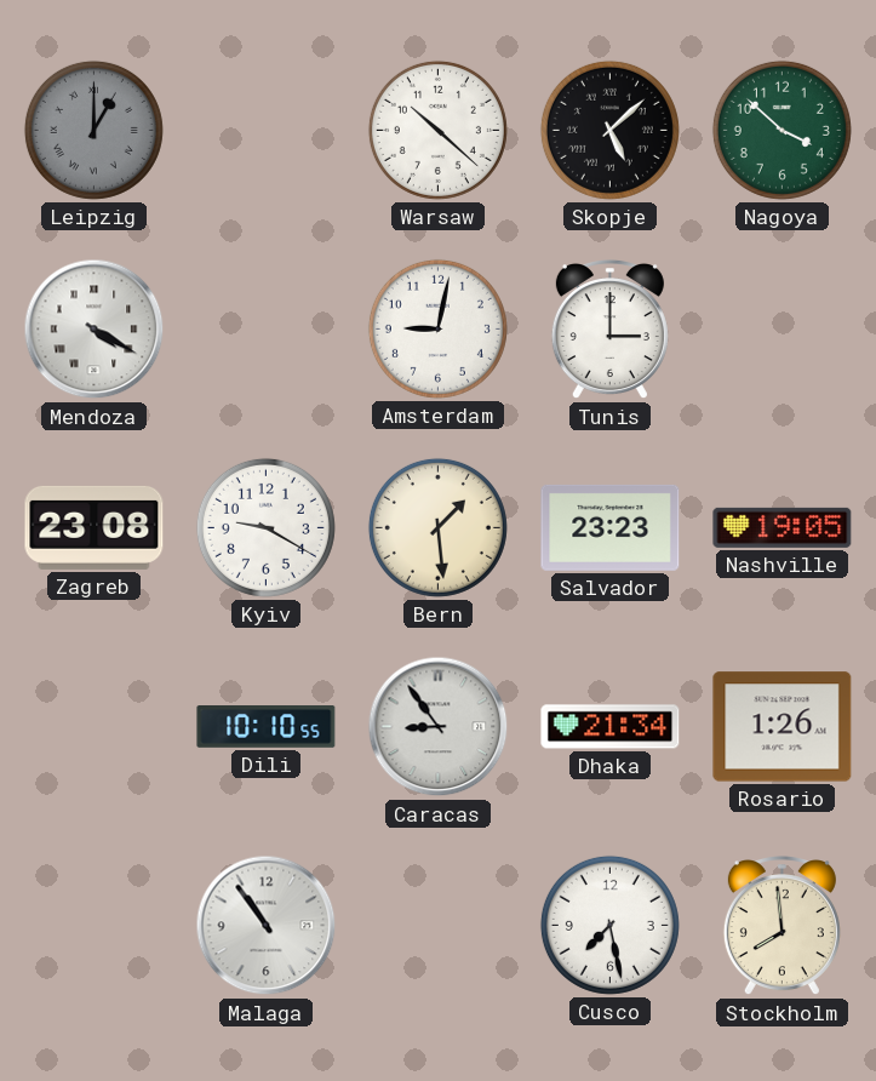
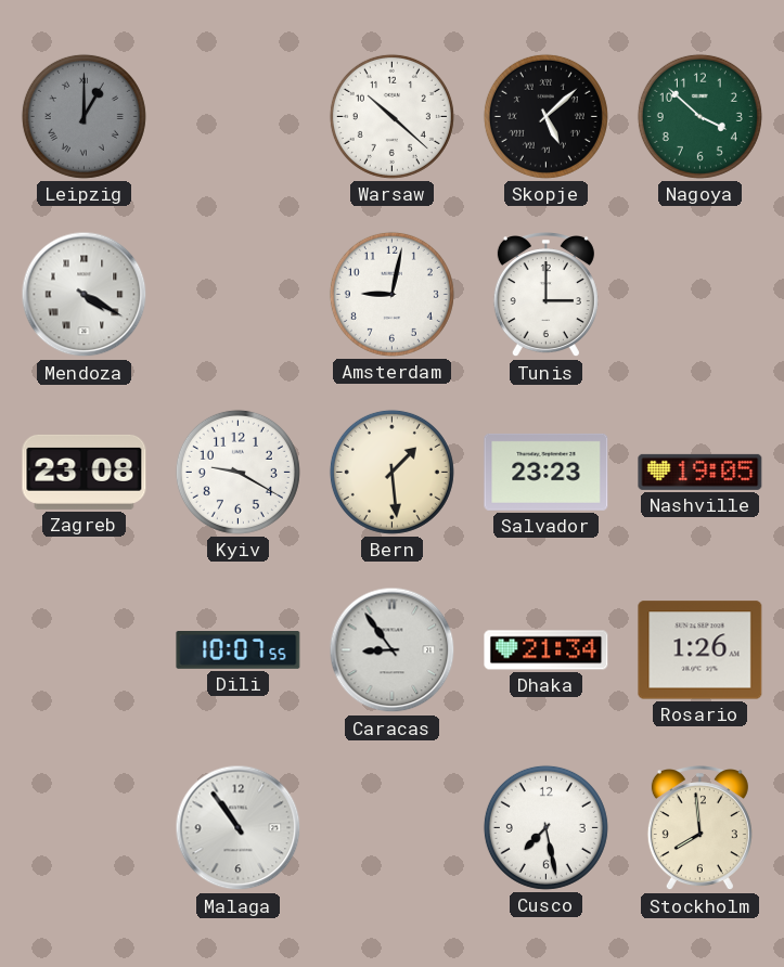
Dili: 10:10 -> 10:07 (239, 650)
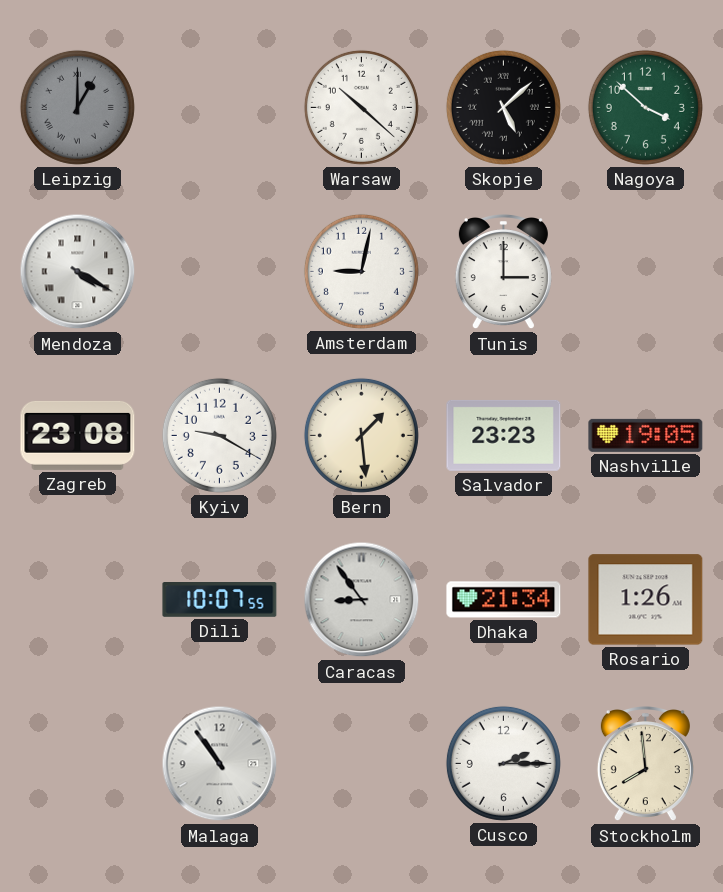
Cusco: 7:28 -> 2:15 (503, 763)
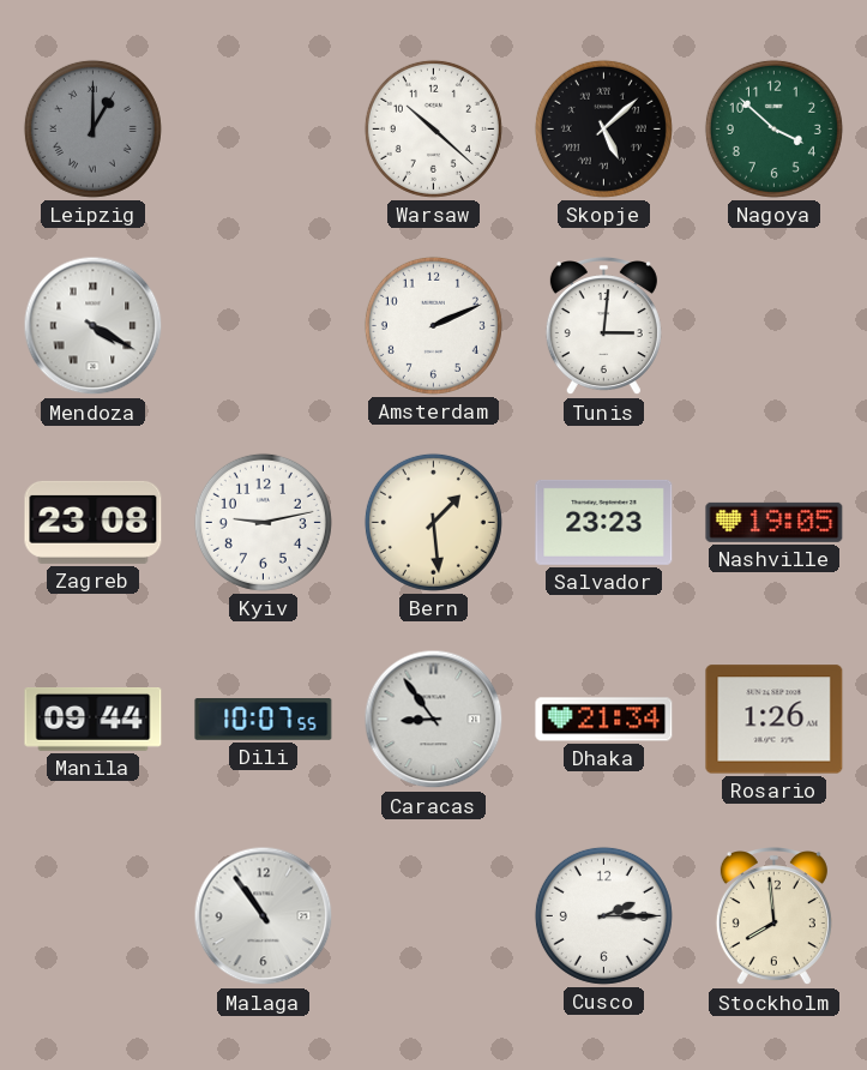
Amsterdam: 9:02 -> 2:11 (433, 325)
Tunis: 3:00 -> 3:01 (603, 327)
Kyiv: 9:20 -> 9:13 (263, 522)
Manila: none -> 09:44 (94, 720)
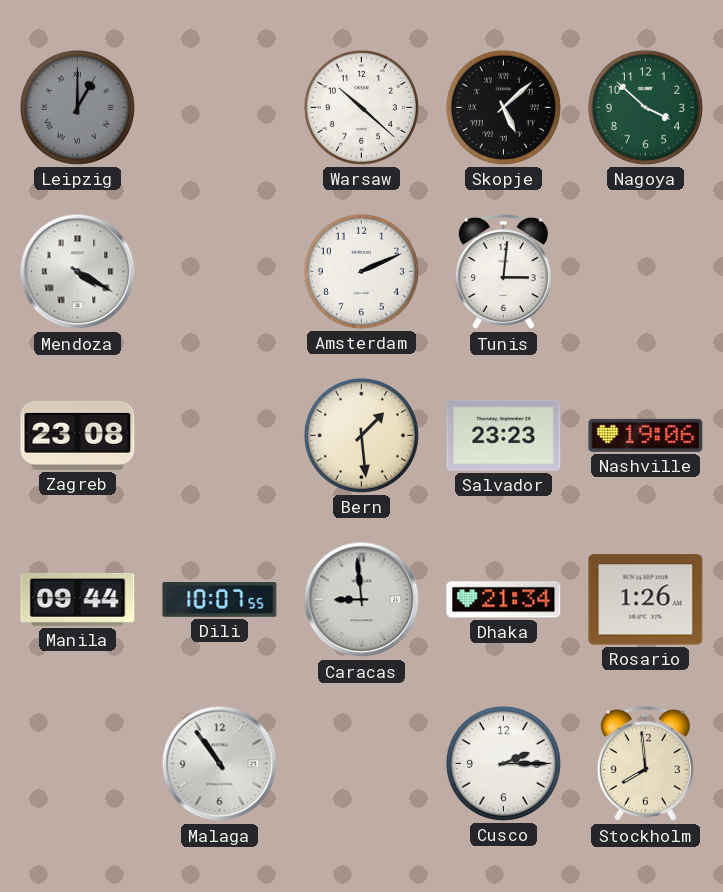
Kyiv: 9:13 -> none (263, 522)
Nashville: 19:05 -> 19:06 (646, 435)
Caracas: 8:54 -> 8:59 (362, 600)
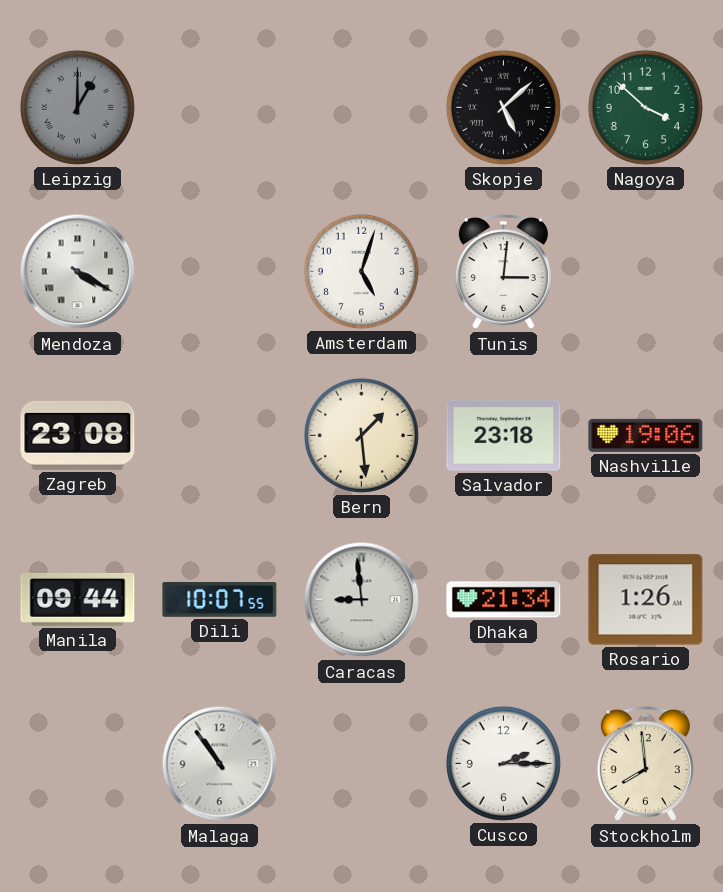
Warsaw: 10:22 -> none (361, 107)
Amsterdam: 2:11 -> 5:03 (361, 271)
Salvador: 23:23 -> 23:18 (504, 435)
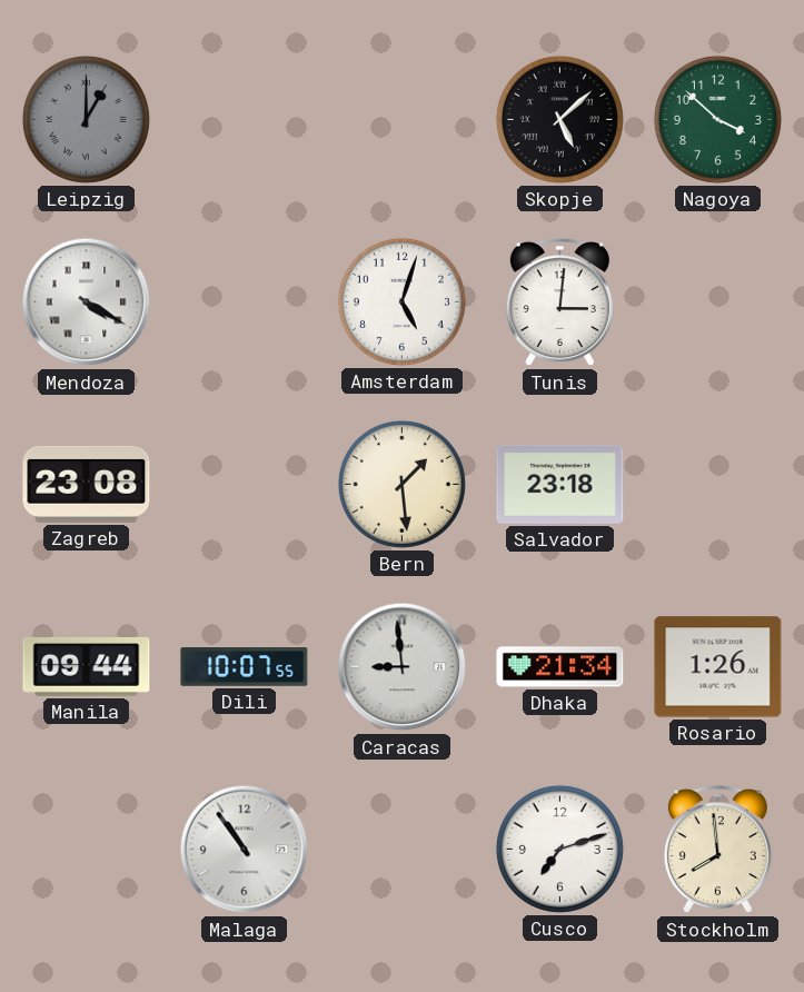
Nashville: 19:06 -> none (646, 435)
Cusco: 2:15 -> 7:12 (559, 849)
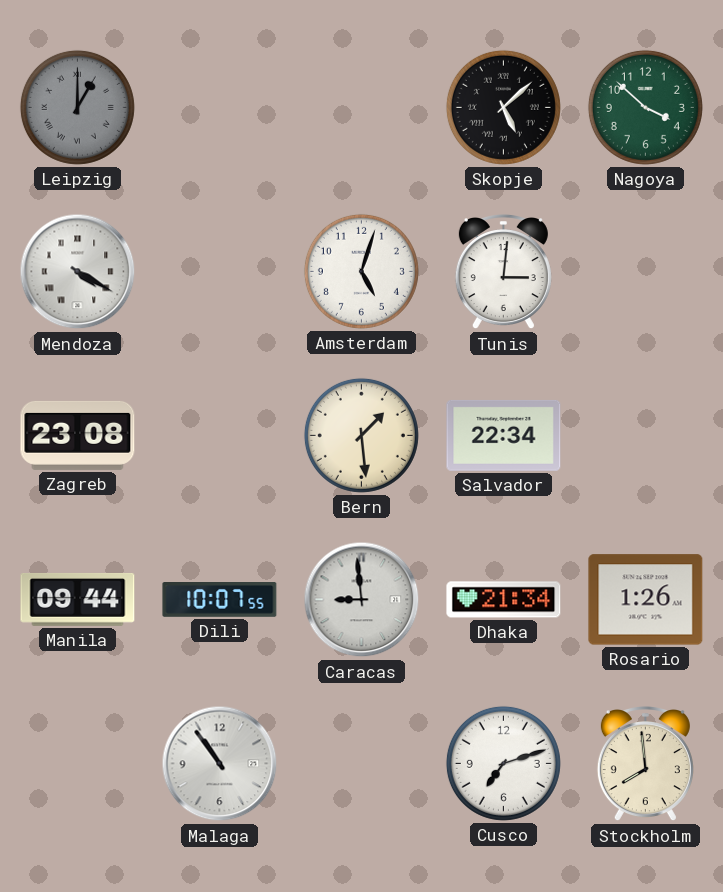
Salvador: 23:18 -> 22:34 (504, 435)
